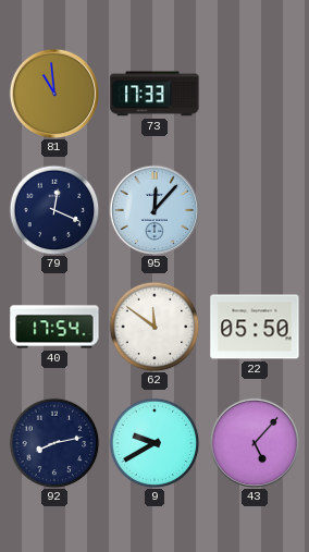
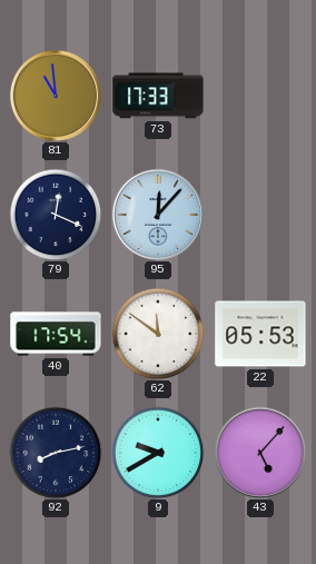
22: 05:50 -> 05:53 (260, 334)
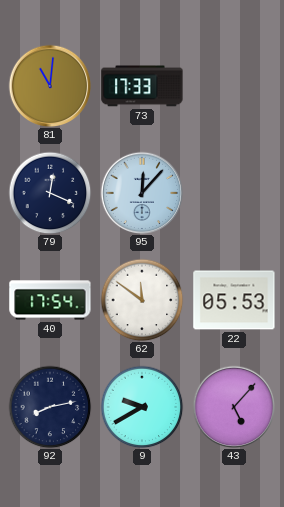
81: 10:59 -> 11:01 (50, 86)
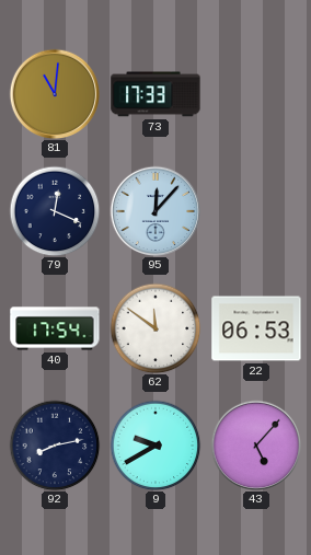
22: 05:53 -> 06:53 (256, 328)
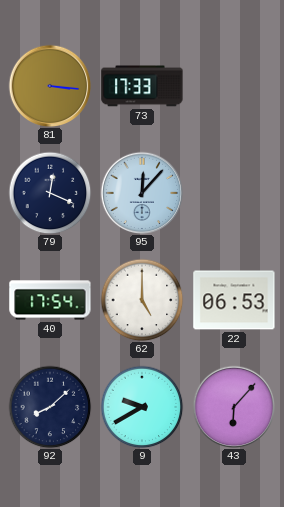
81: 11:01 -> 3:16 (50, 86)
62: 11:51 -> 5:00 (142, 300)
92: 8:13 -> 8:08 (50, 407)
43: 5:07 -> 6:07 (234, 407)
